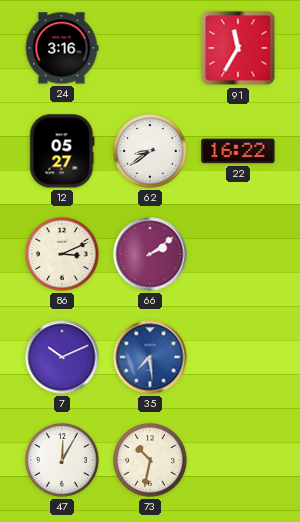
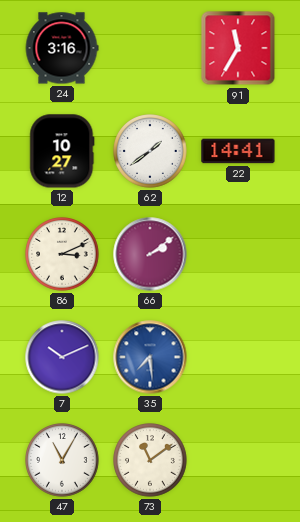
12: 05:27 -> 10:27 (62, 151)
62: 8:39 -> 1:39 (150, 151)
22: 16:22 -> 14:41 (238, 151)
47: 12:05 -> 11:05 (62, 460)
73: 10:32 -> 11:09 (150, 460)
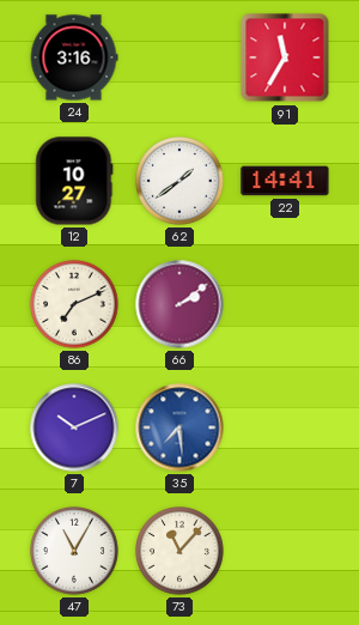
86: 3:11 -> 7:11 (74, 304)
73: 11:09 -> 11:07 (180, 551)
